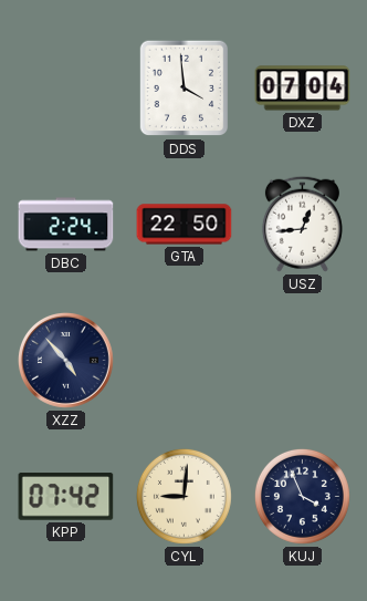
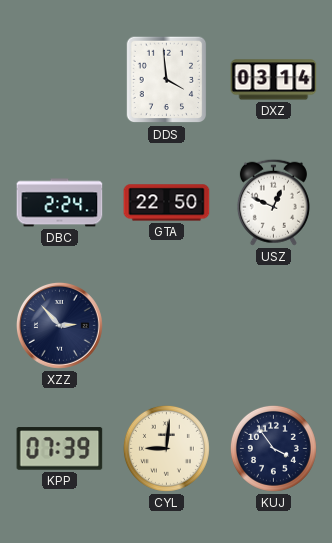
DXZ: 07:04 -> 03:14 (274, 80)
USZ: 12:44 -> 12:49 (273, 202)
XZZ: 4:53 -> 2:53 (60, 326)
KPP: 07:42 -> 07:39 (60, 449)
KUJ: 3:56 -> 3:54 (273, 448)
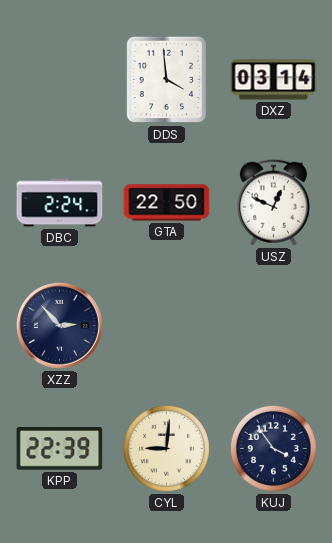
KPP: 07:39 -> 22:39 (60, 449)
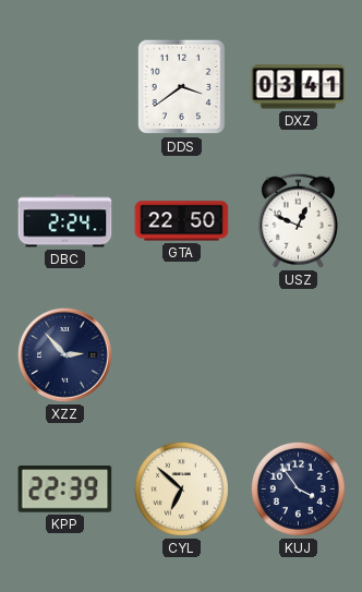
DDS: 3:59 -> 3:39 (182, 87)
DXZ: 03:14 -> 03:41 (299, 87)
CYL: 9:01 -> 6:52 (181, 488)
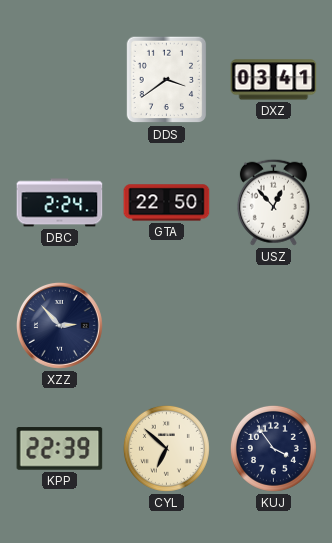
USZ: 12:49 -> 12:53 (273, 202)
